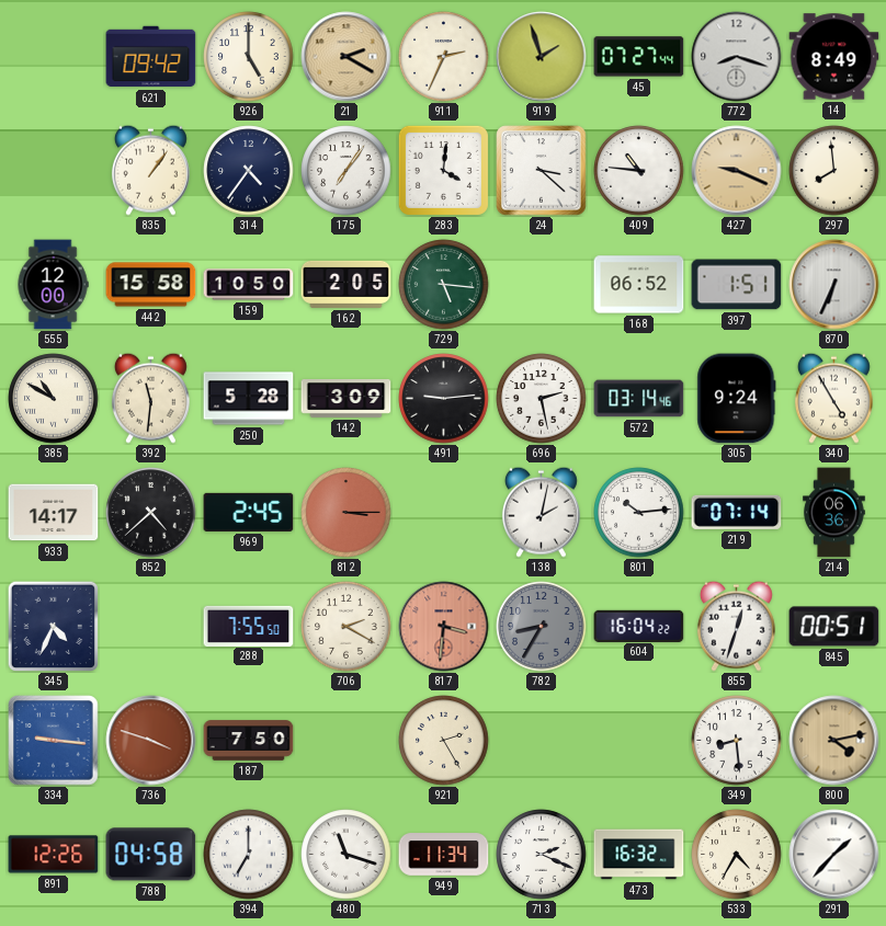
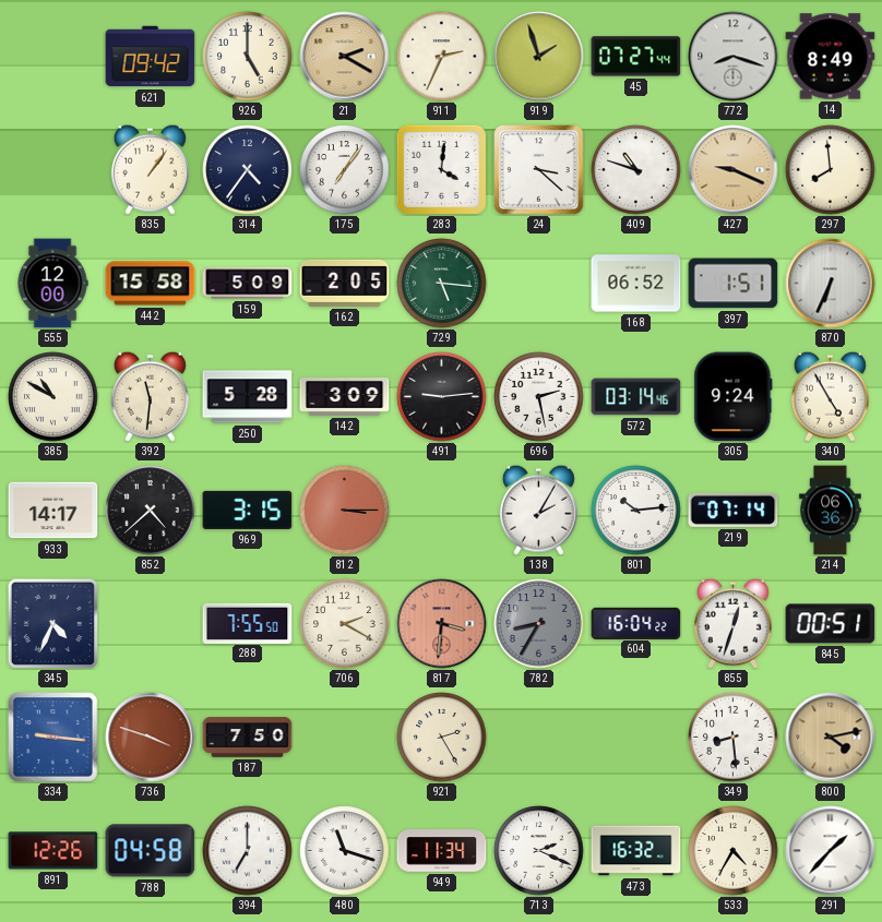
409: 10:46 -> 10:48 (636, 170)
159: 10:50 -> 5:09 (248, 284)
969: 2:45 -> 3:15 (248, 510)
138: 2:02 -> 2:05 (538, 510)
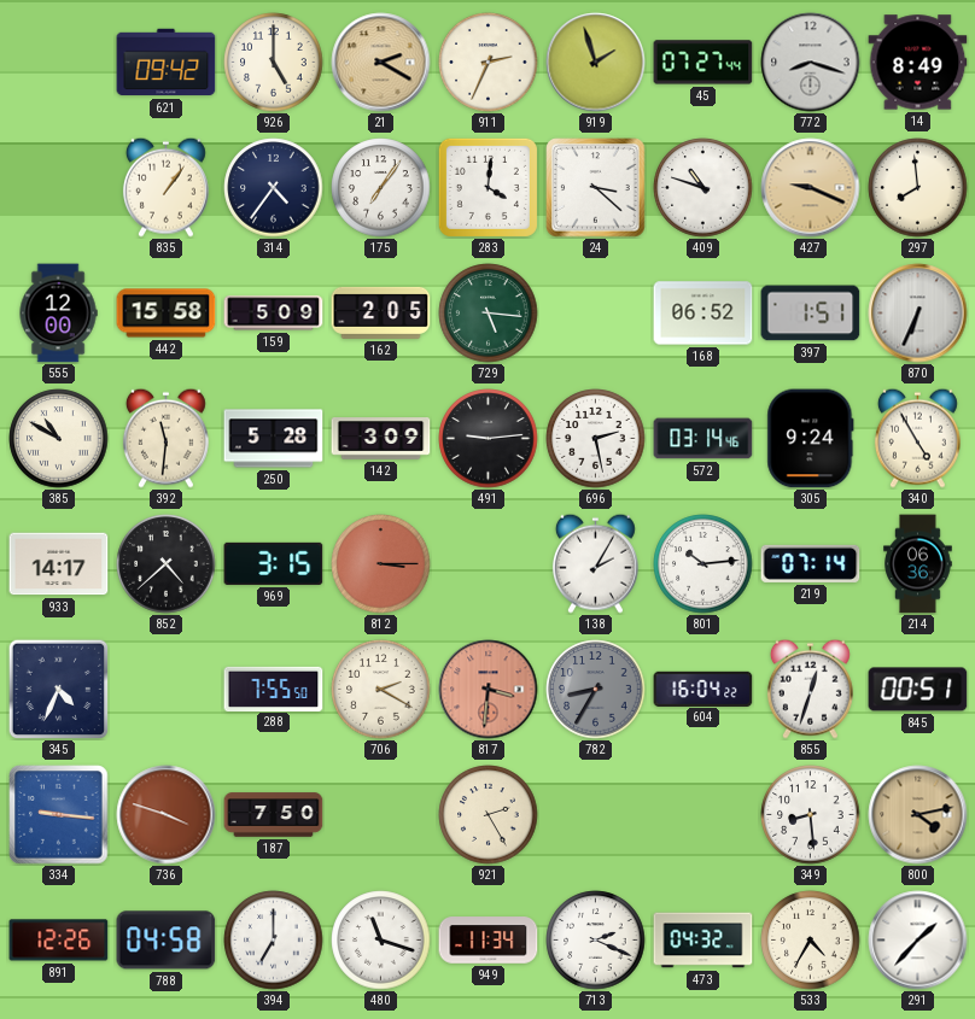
473: 16:32 -> 04:32 (703, 941)
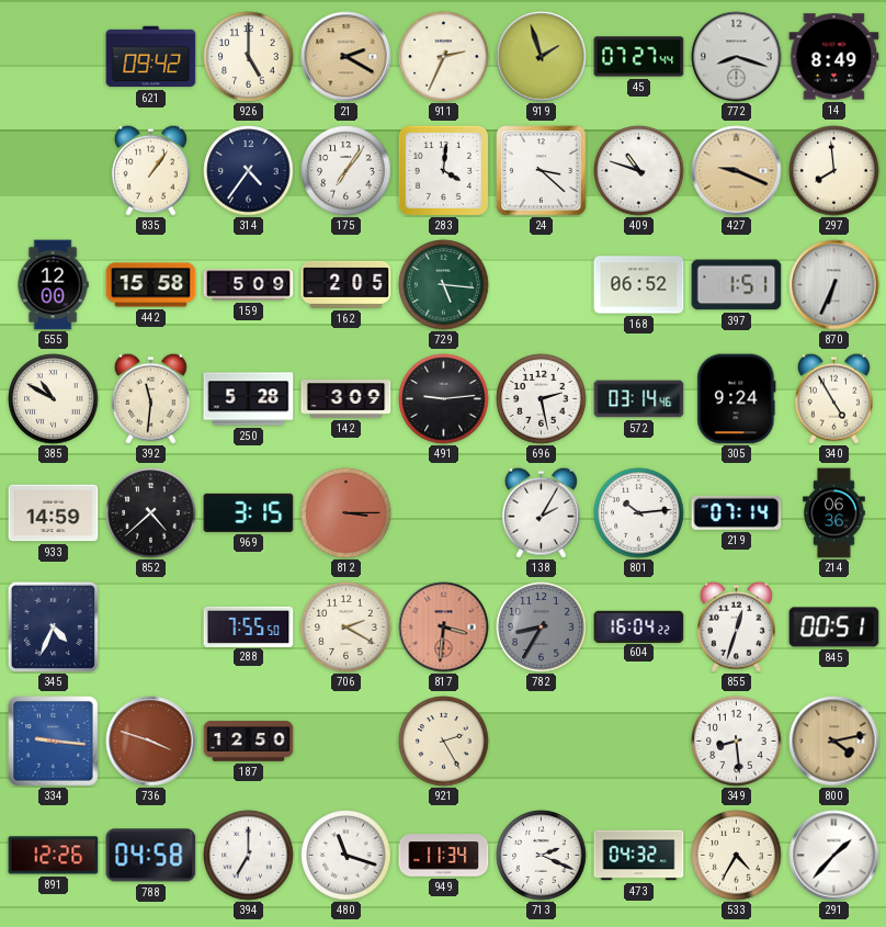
933: 14:17 -> 14:59 (54, 513)
187: 7:50 -> 12:50 (249, 742)
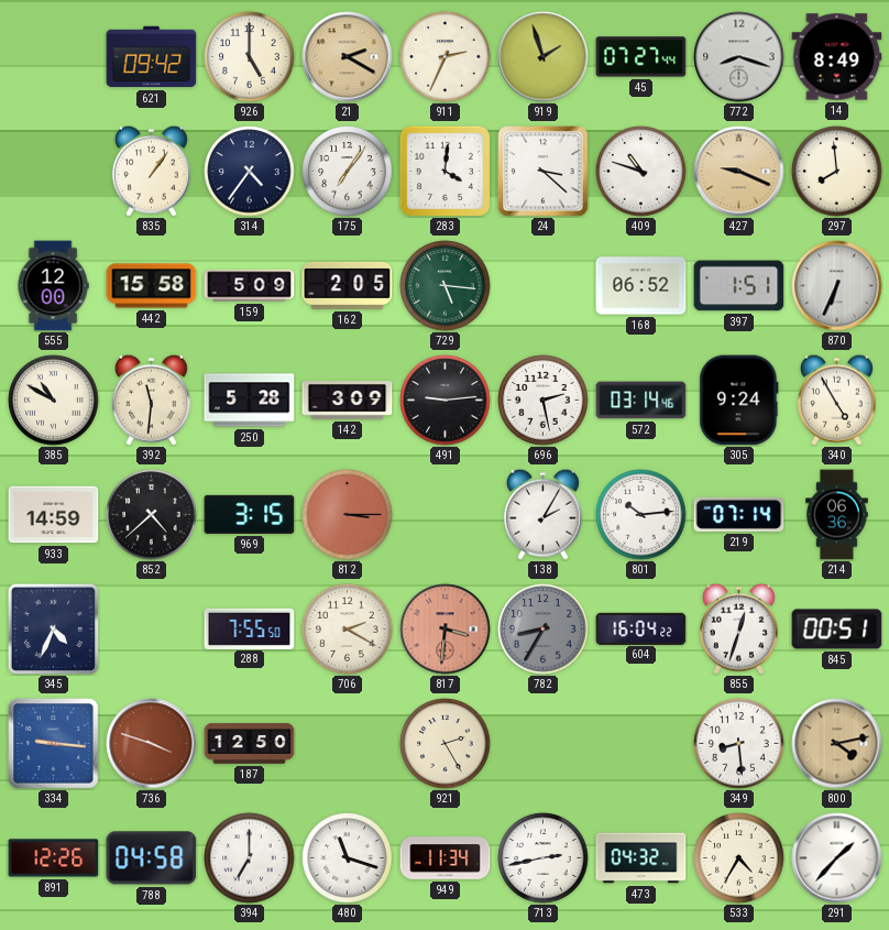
713: 2:19 -> 2:43 (544, 858)
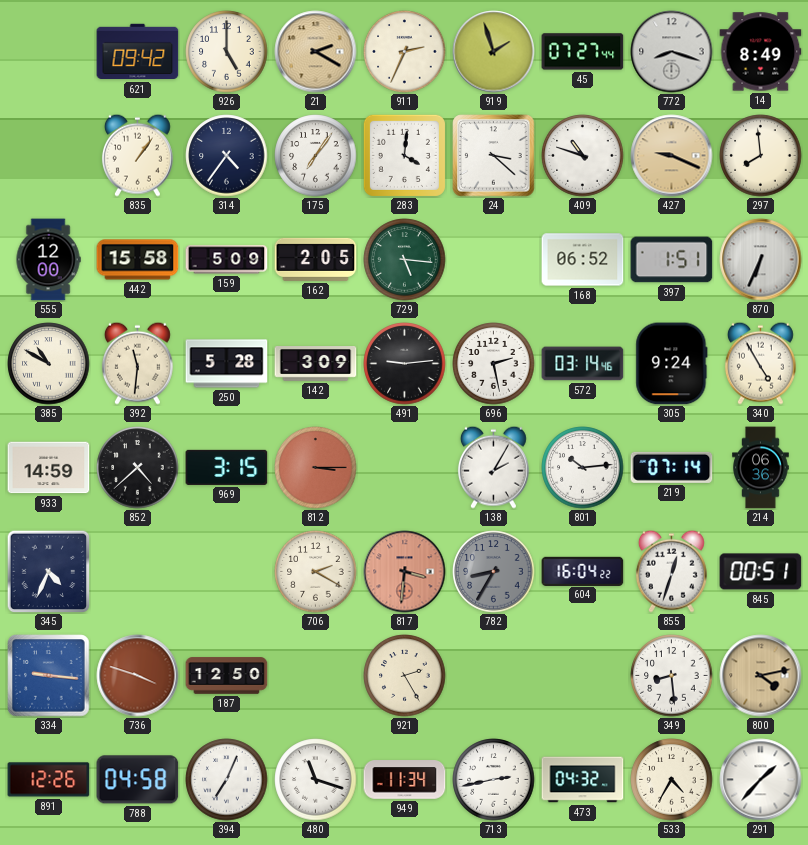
288: 7:55 -> none (250, 628)
394: 7:00 -> 7:04 (227, 780)
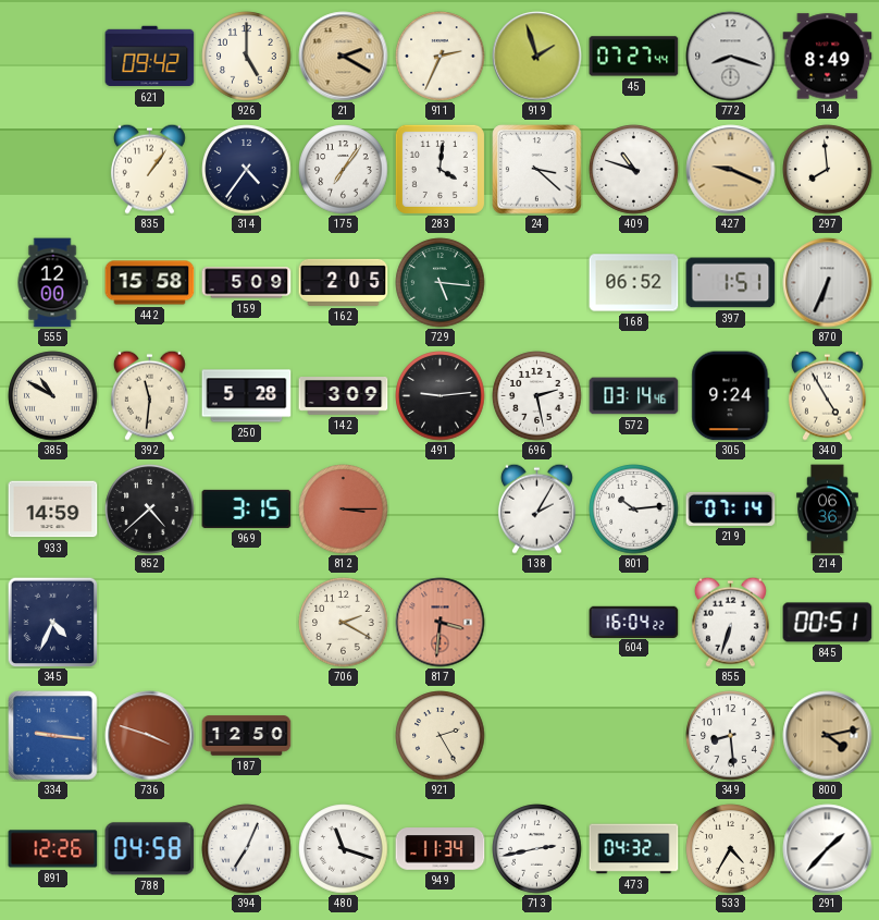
782: 8:35 -> none (494, 572)
855: 12:33 -> 6:33 (730, 622)
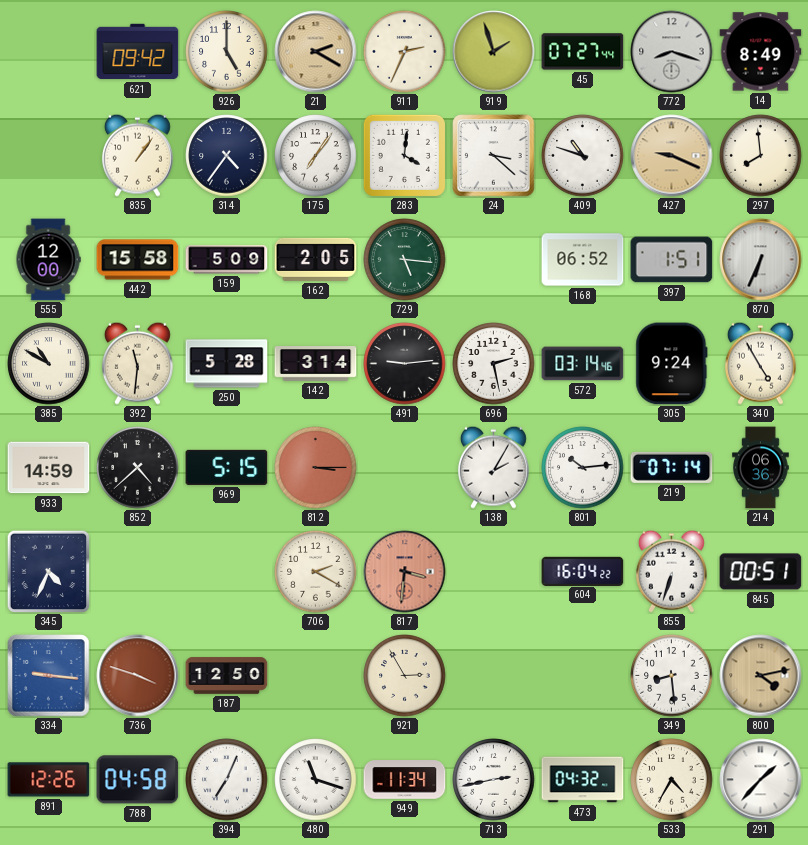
142: 3:09 -> 3:14 (316, 364)
969: 3:15 -> 5:15 (227, 467)
921: 2:25 -> 2:55 (405, 676)
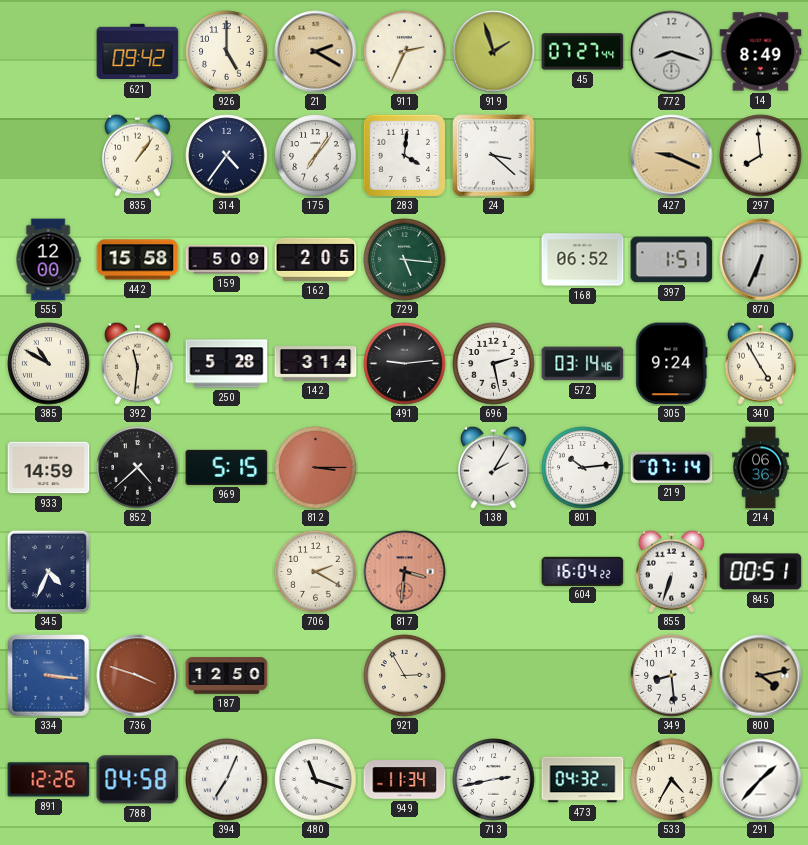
409: 10:48 -> none (583, 156)
334: 9:16 -> 3:16 (49, 676)
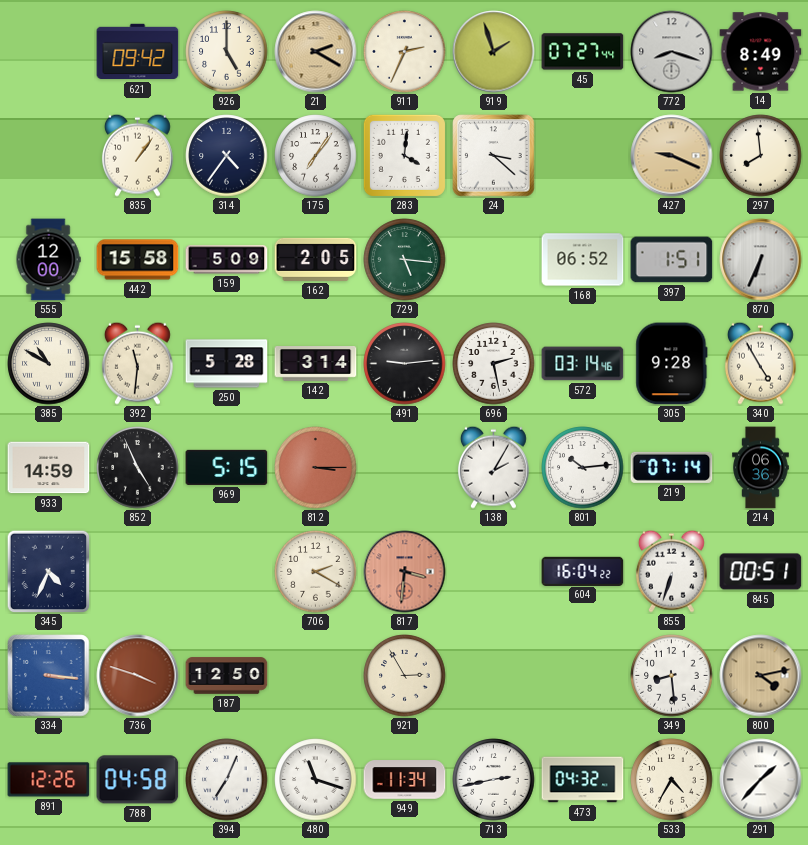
305: 9:24 -> 9:28 (672, 364)
852: 4:38 -> 4:56 (138, 468)
